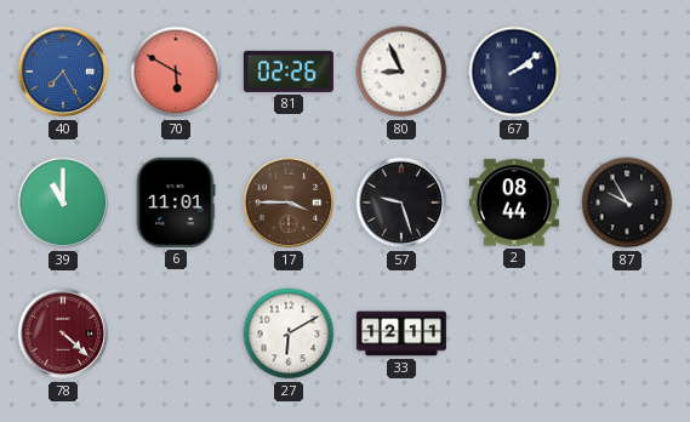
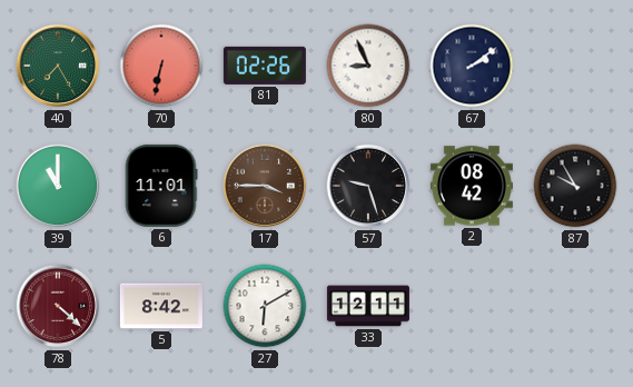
40 dial: blue -> green (58, 66)
70: 5:50 -> 6:32 (161, 66)
2: 08:44 -> 08:42 (472, 186)
5: none -> 8:42 (161, 306)
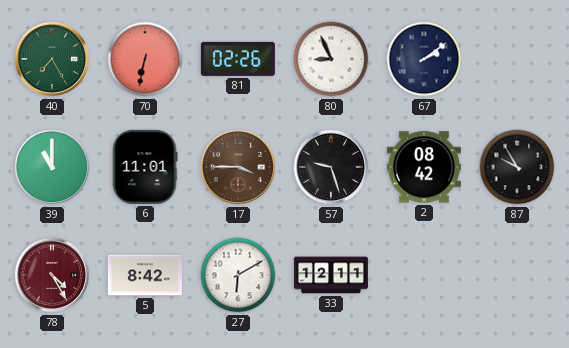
78: 4:22 -> 4:25 (52, 275)
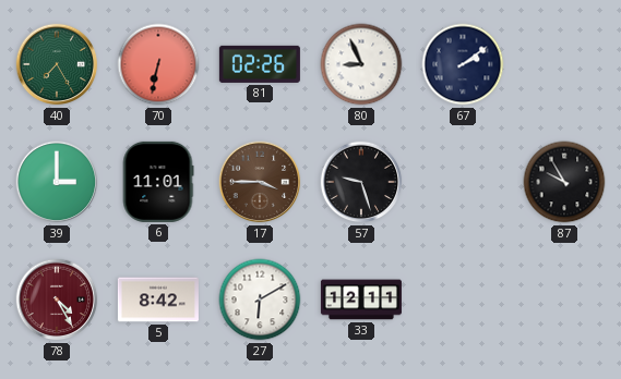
39: 11:00 -> 3:00 (57, 182)
2: 08:42 -> none (424, 167)
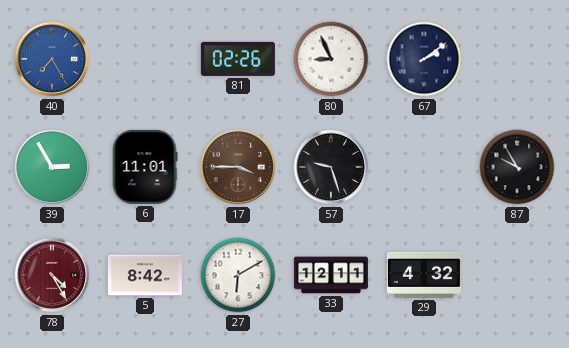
40 dial: green -> blue (52, 59)
70: 6:32 -> none (158, 64)
39: 3:00 -> 2:55 (52, 167)
29: none -> 4:32 (424, 275)
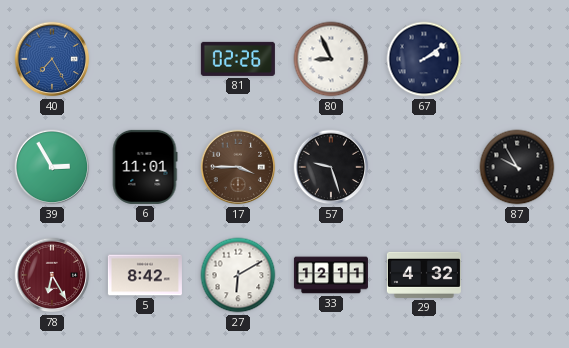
78: 4:25 -> 6:25 (52, 275)
